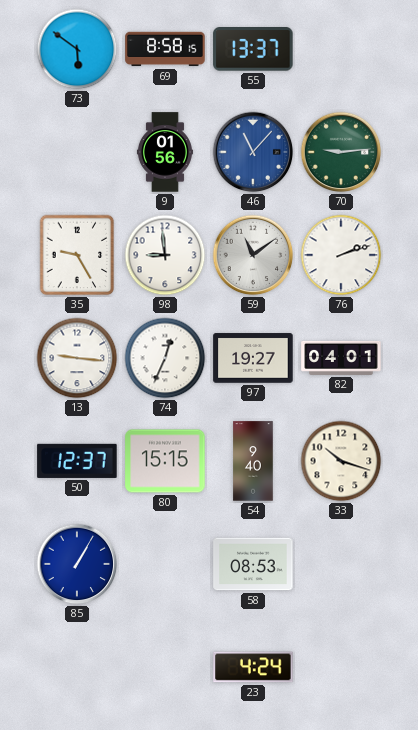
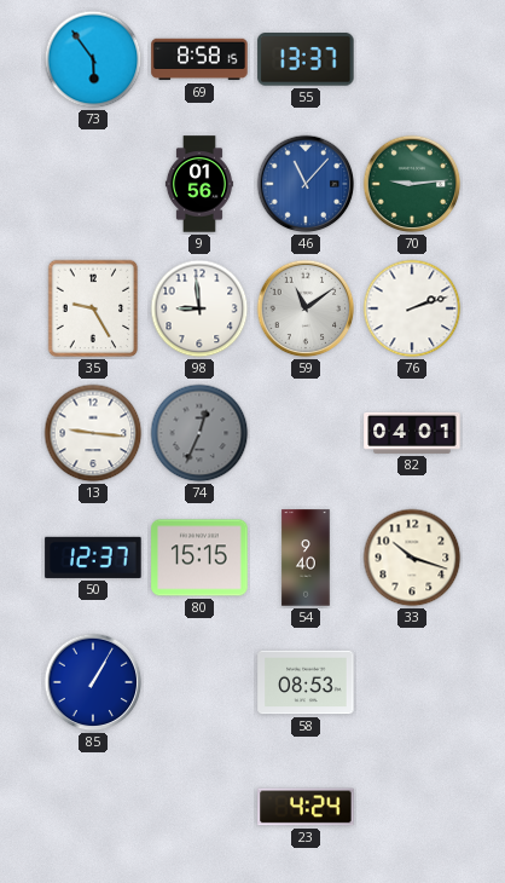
73: 5:51 -> 5:54 (93, 59)
74 dial: white -> grey (199, 433)
97: 19:27 -> none (253, 358)
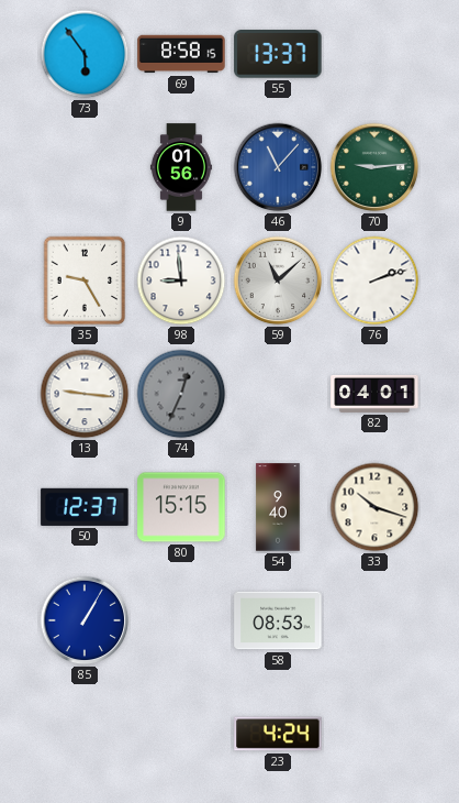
59: 11:09 -> 11:08 (278, 280)
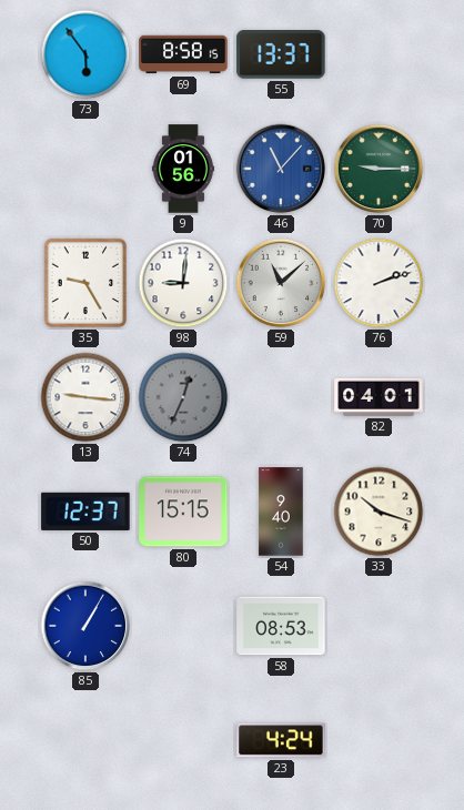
70: 9:14 -> 9:15 (379, 169)
98: 8:59 -> 9:01 (183, 283)
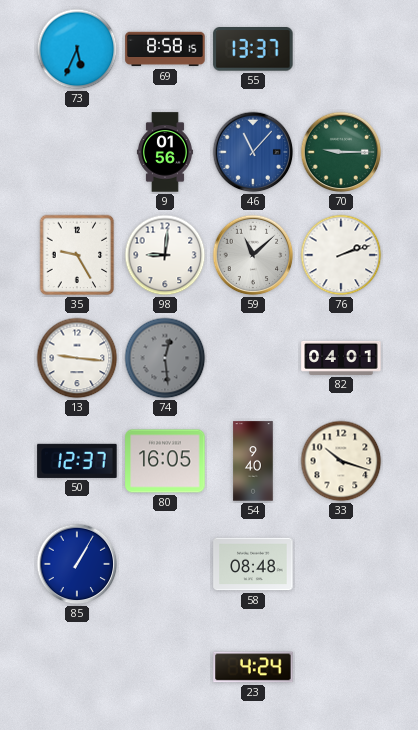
73: 5:54 -> 5:34 (77, 49)
74: 12:34 -> 12:29 (165, 358)
80: 15:15 -> 16:05 (165, 461)
58: 08:53 -> 08:48 (253, 564)
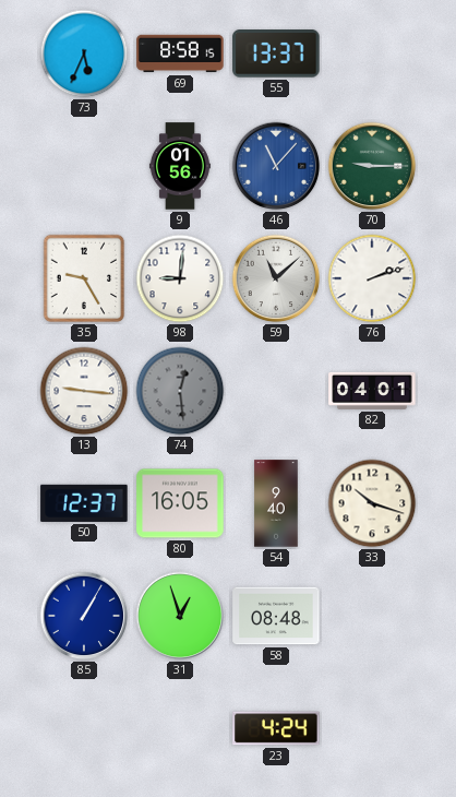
31: none -> 12:57 (180, 616)
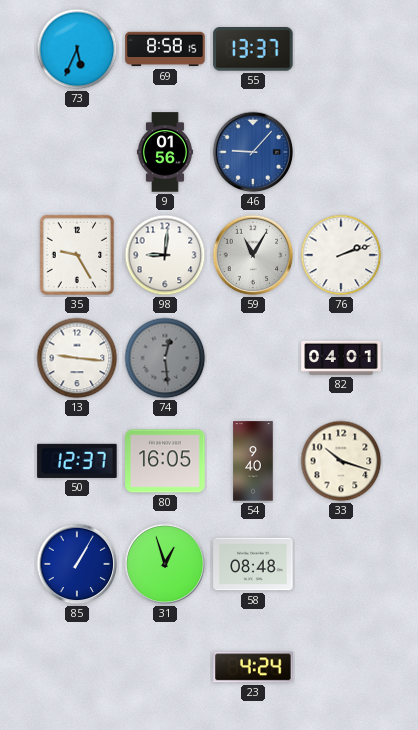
46: 11:07 -> 9:07 (253, 152)
70: 9:15 -> none (372, 166)
59: 11:08 -> 11:05 (253, 255)
